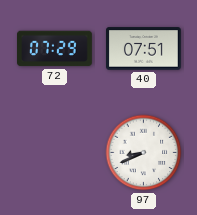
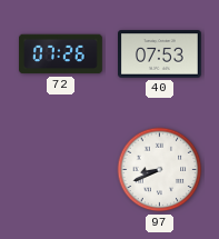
72: 07:29 -> 07:26 (61, 54)
40: 07:51 -> 07:53 (160, 54)
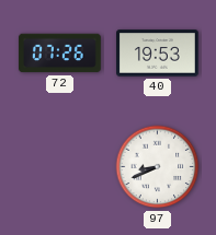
40: 07:53 -> 19:53 (158, 54)
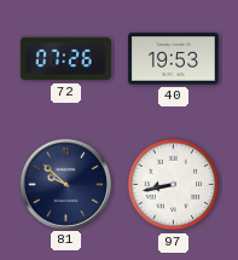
81: none -> 9:52 (65, 184)
97: 8:41 -> 8:43 (174, 185)
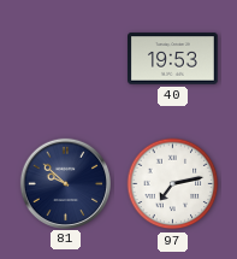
72: 07:26 -> none (66, 59)
97: 8:43 -> 7:13 (173, 184)
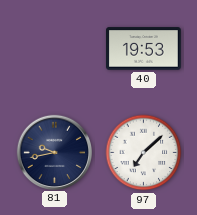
81: 9:52 -> 9:43 (54, 152)
97: 7:13 -> 7:08 (144, 153)
